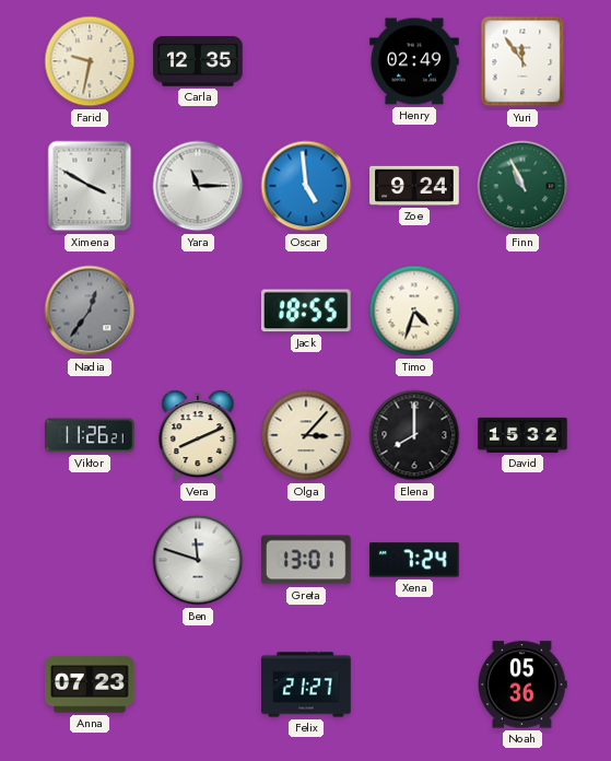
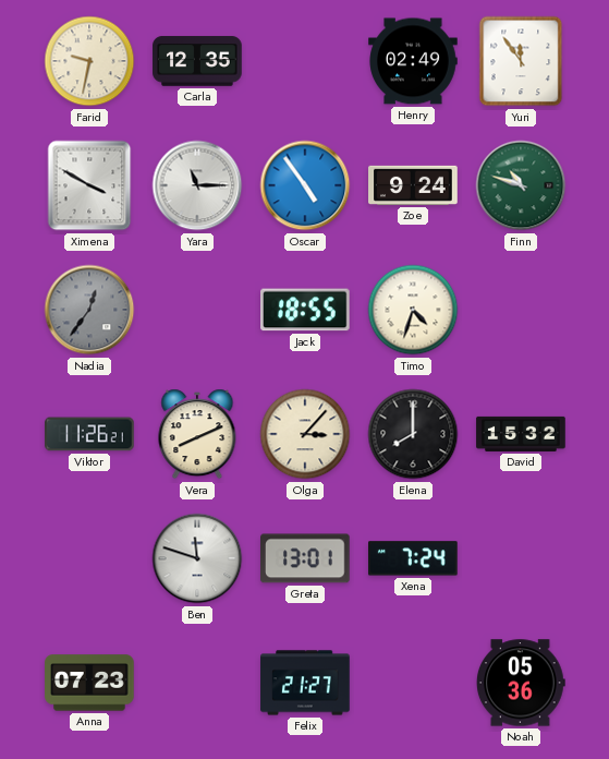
Oscar: 4:59 -> 4:54 (305, 185)
Finn: 10:56 -> 10:48 (521, 185)
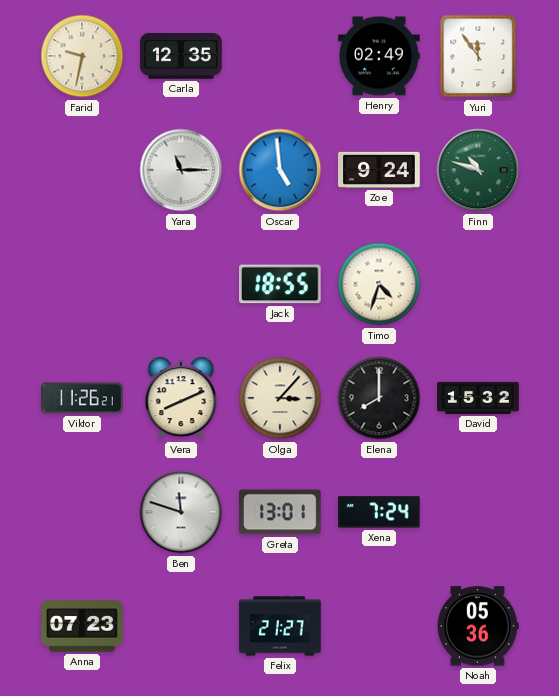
Ximena: 3:50 -> none (89, 185)
Oscar: 4:54 -> 4:59 (280, 170)
Nadia: 12:36 -> none (89, 310)
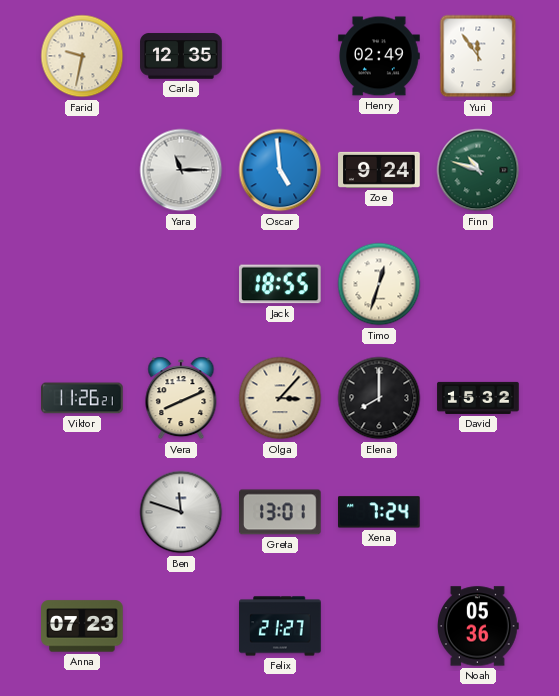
Timo: 4:33 -> 12:33 (379, 284)
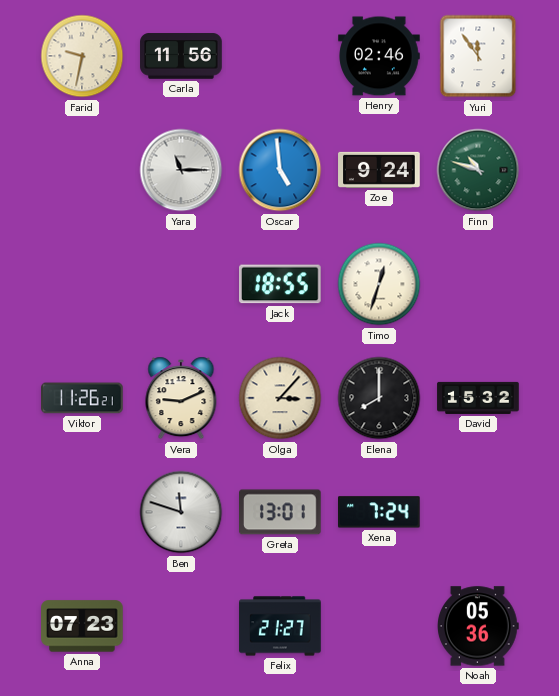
Carla: 12:35 -> 11:56 (181, 56)
Henry: 02:49 -> 02:46 (379, 56)
Vera: 8:11 -> 9:11 (181, 398)
